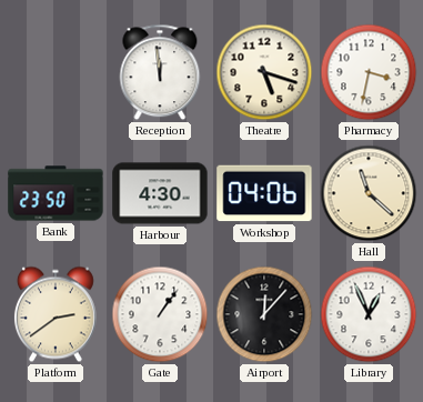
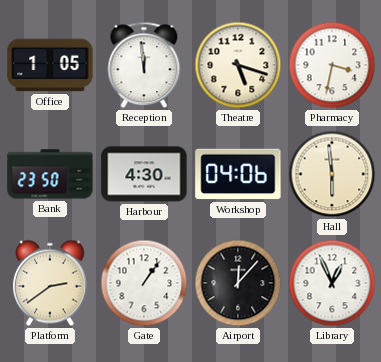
Office: none -> 1:05 (50, 65)
Hall: 11:22 -> 5:59 (332, 174)
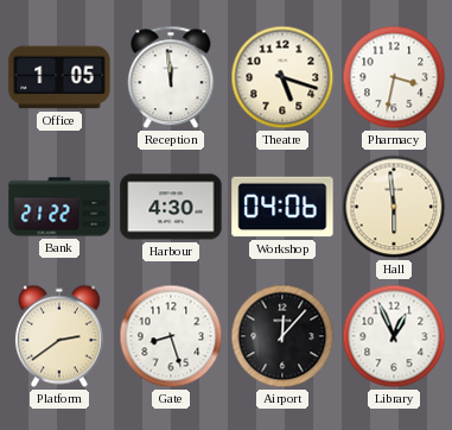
Bank: 23:50 -> 21:22 (59, 207)
Gate: 1:06 -> 8:27 (171, 336)
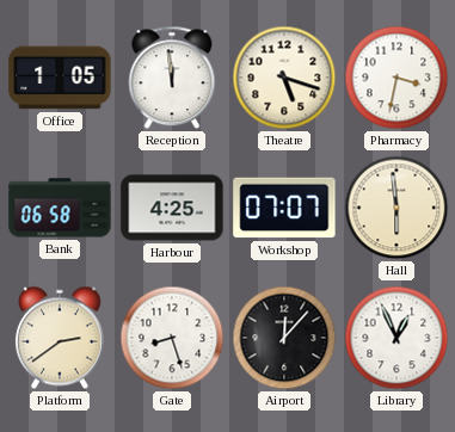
Bank: 21:22 -> 06:58 (60, 208)
Harbour: 4:30 -> 4:25 (172, 208)
Workshop: 04:06 -> 07:07 (284, 208)
